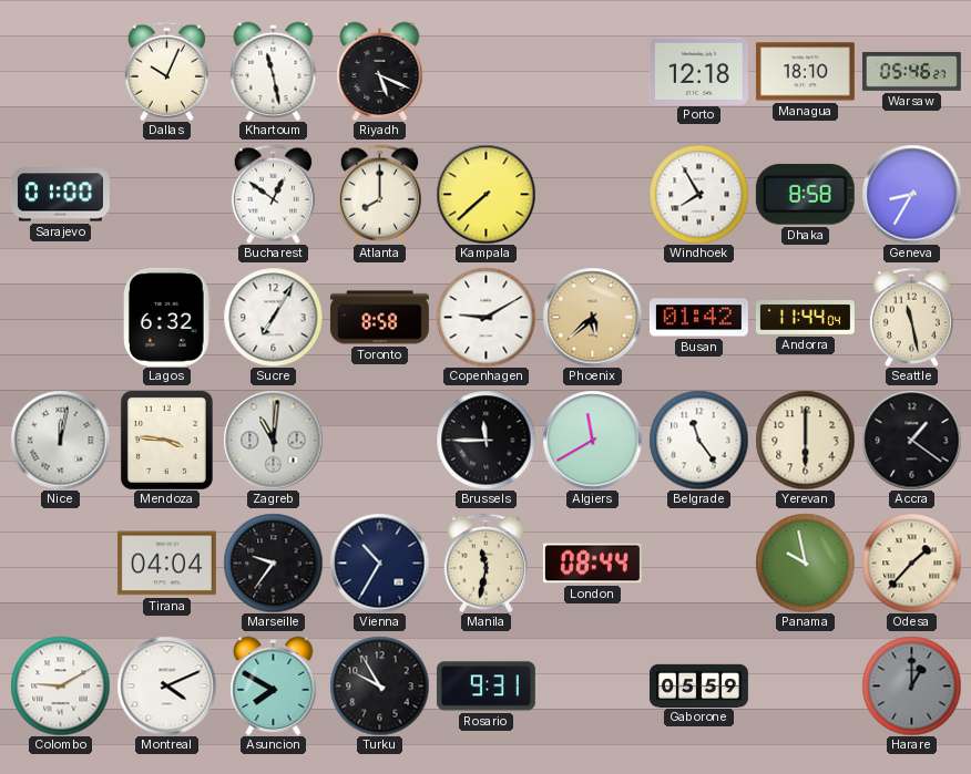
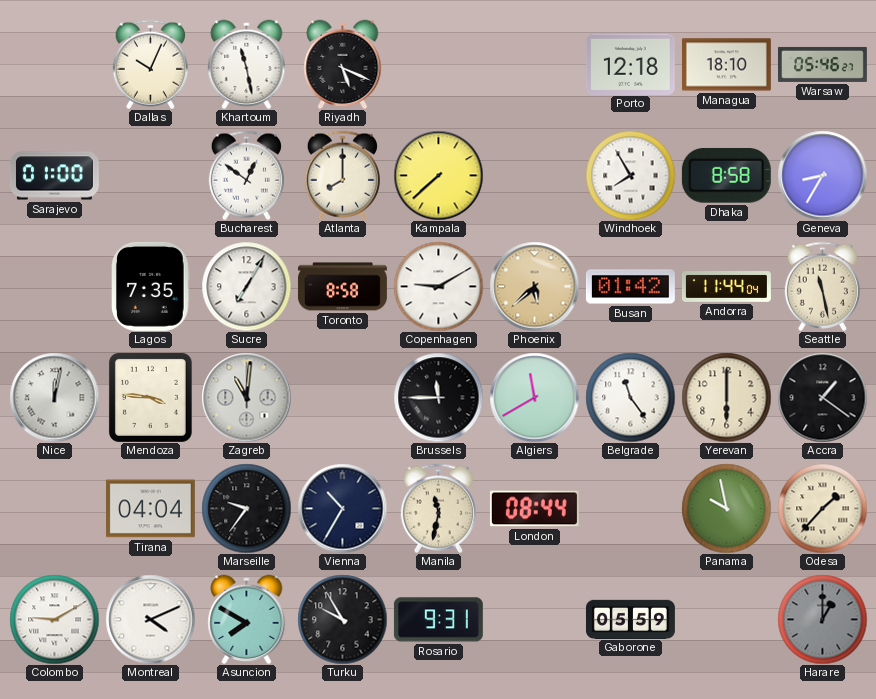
Lagos: 6:32 -> 7:35 (151, 286)
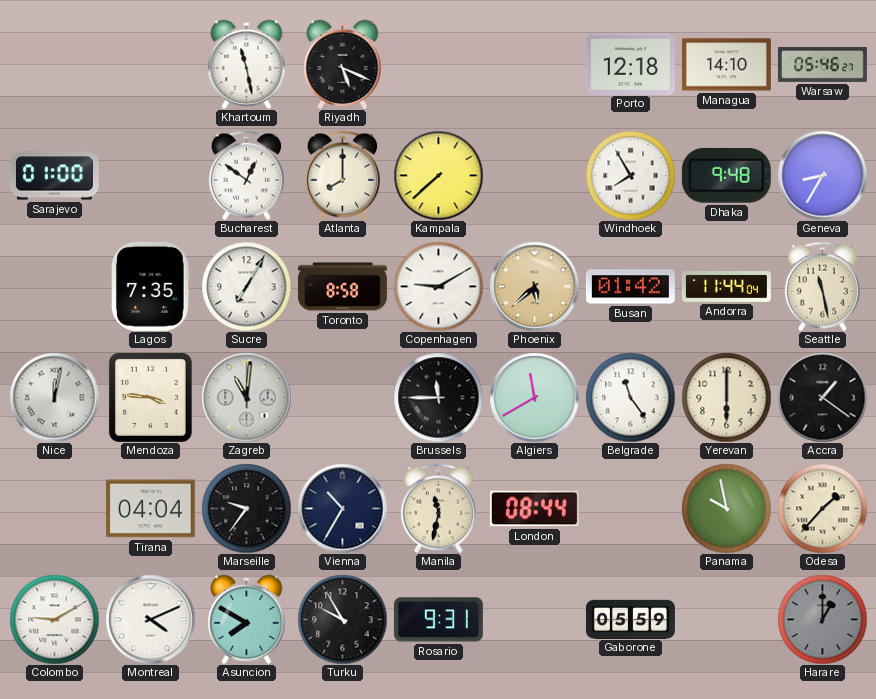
Dallas: 10:04 -> none (150, 64)
Managua: 18:10 -> 14:10 (726, 65)
Dhaka: 8:58 -> 9:48 (726, 175)
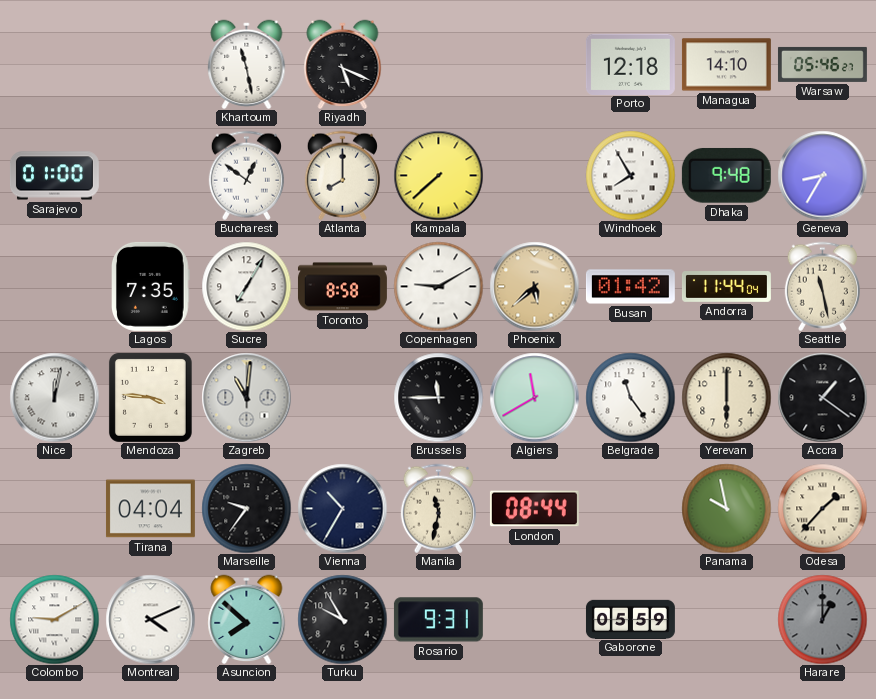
Asuncion: 7:50 -> 7:52 (247, 619)
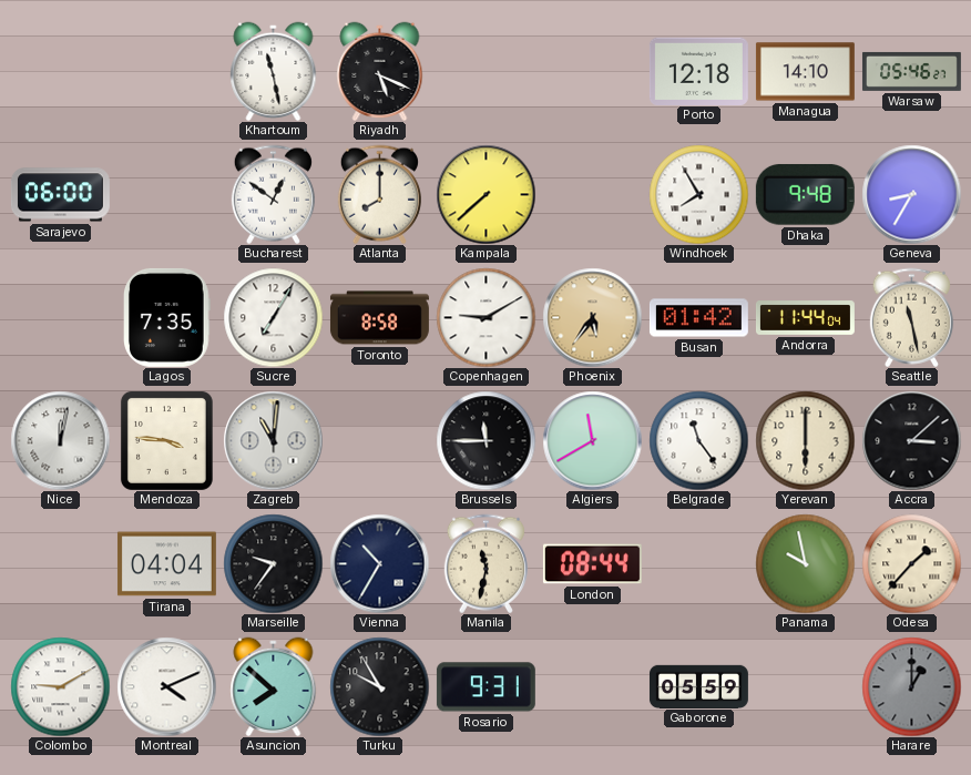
Sarajevo: 01:00 -> 06:00 (60, 195)
Phoenix: 5:38 -> 5:36 (592, 317)
Accra: 1:21 -> 3:08 (911, 440)
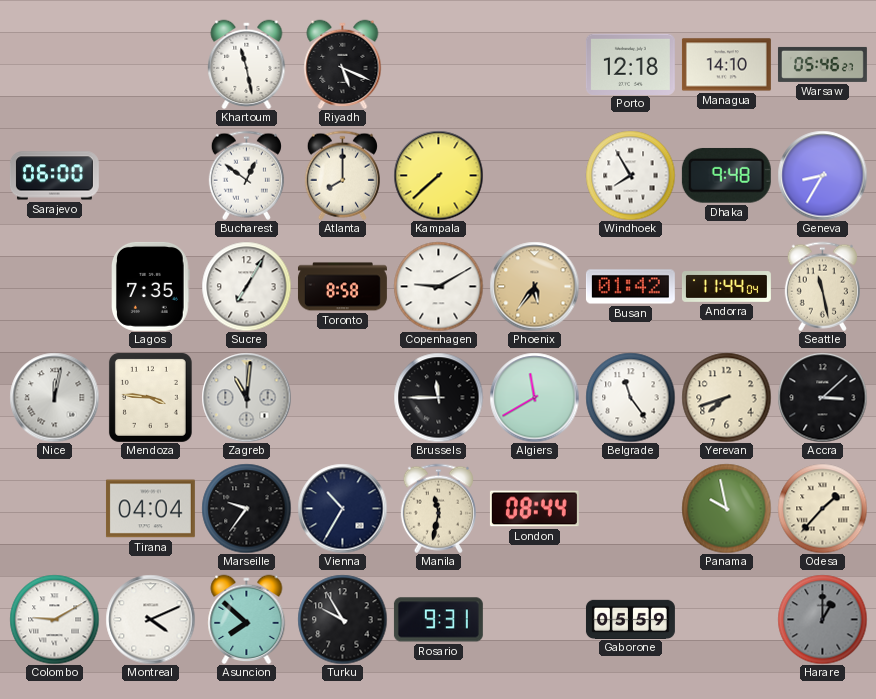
Yerevan: 6:00 -> 7:42 (726, 397)
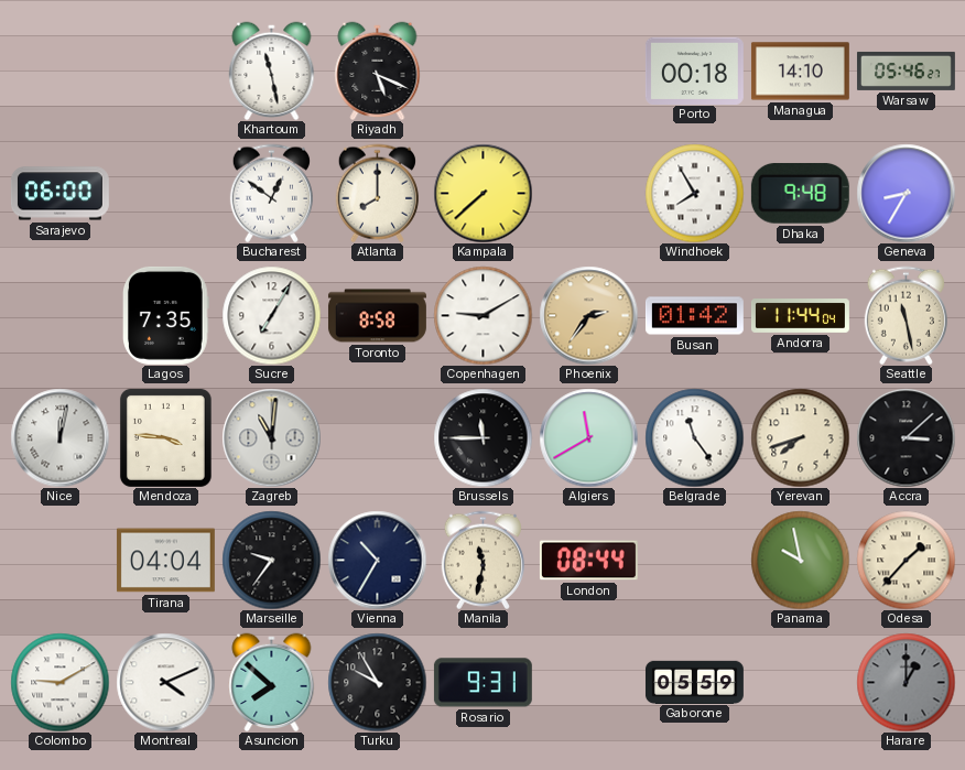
Porto: 12:18 -> 00:18 (694, 71)
Phoenix: 5:36 -> 2:36 (588, 315)
